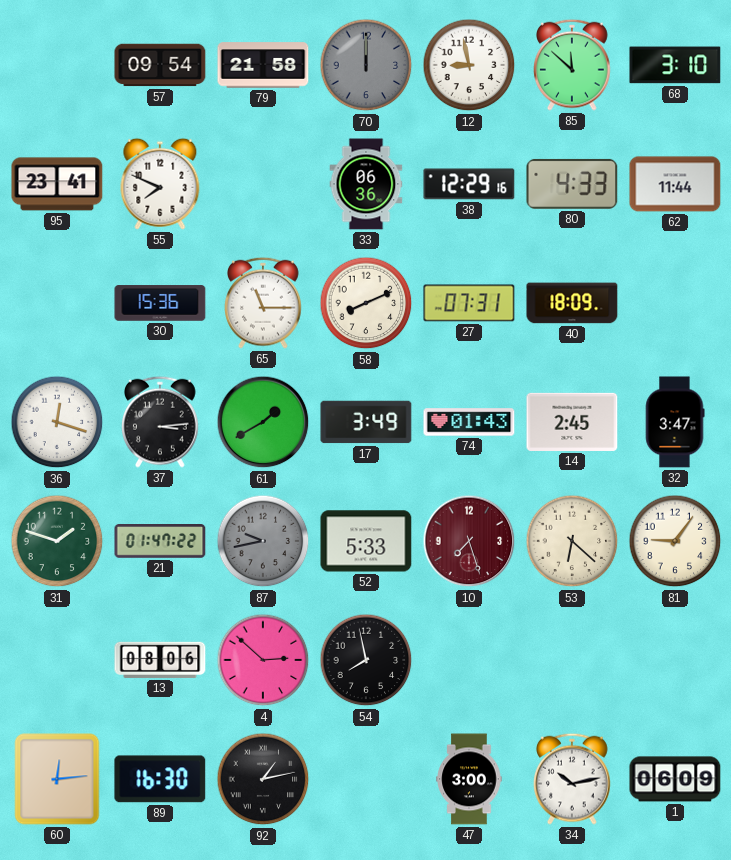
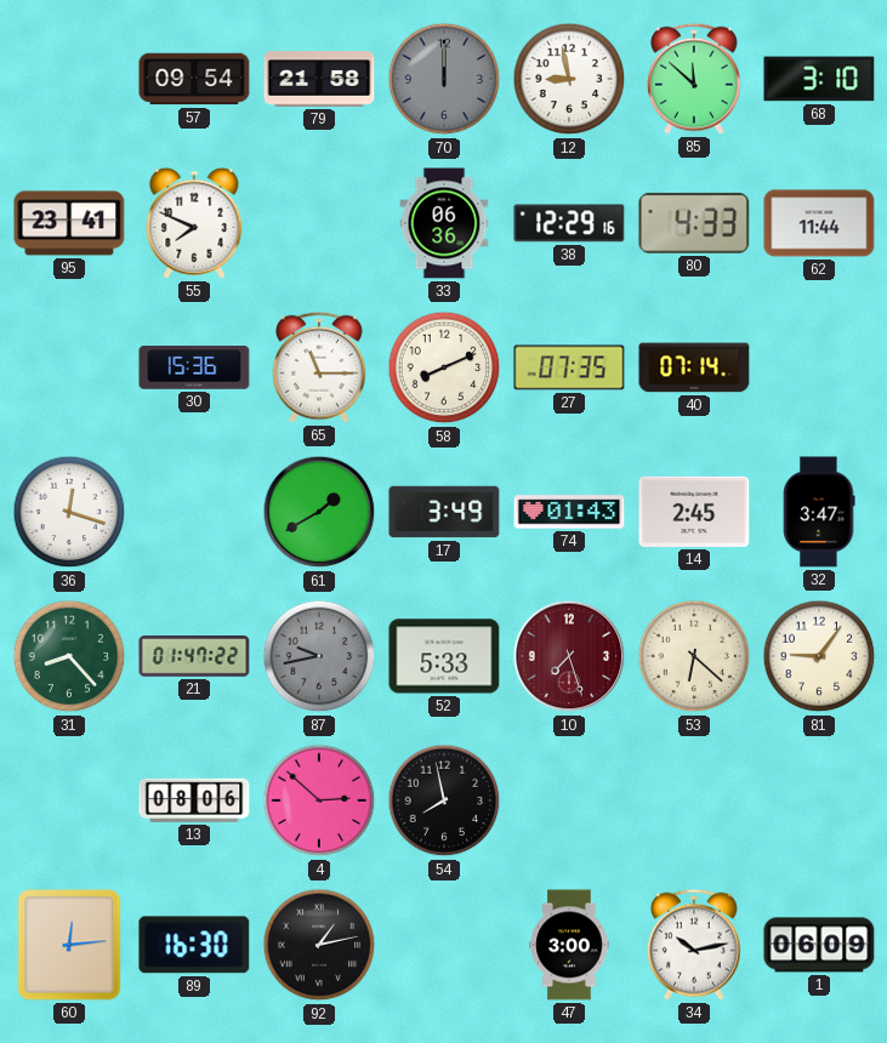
27: 07:31 -> 07:35 (569, 367)
40: 18:09 -> 07:14 (694, 367)
37: 3:14 -> none (161, 422)
31: 1:48 -> 8:23 (69, 656)
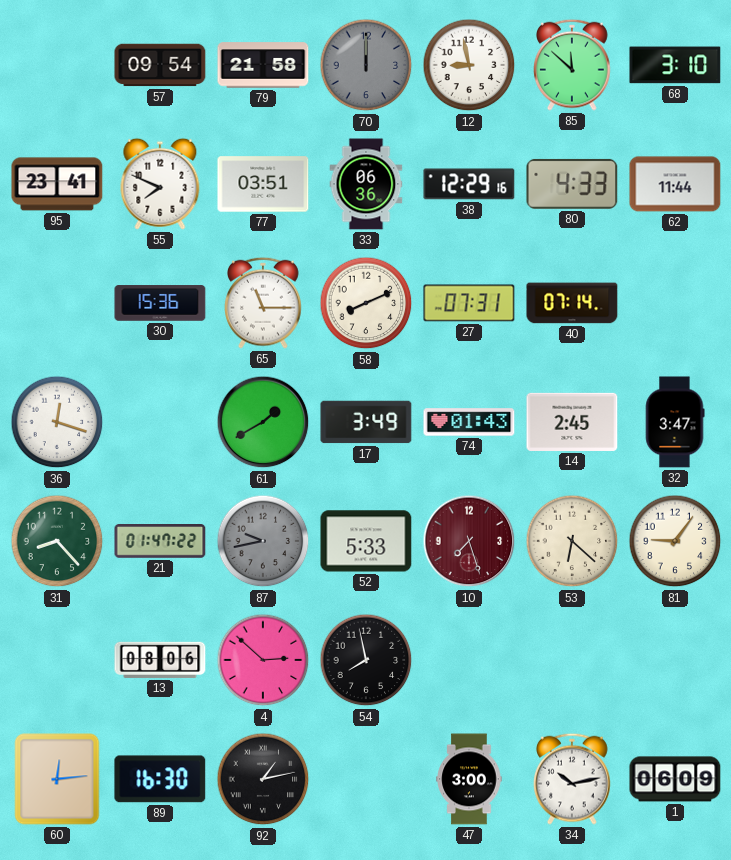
77: none -> 03:51 (263, 184)
27: 07:35 -> 07:31 (469, 303)
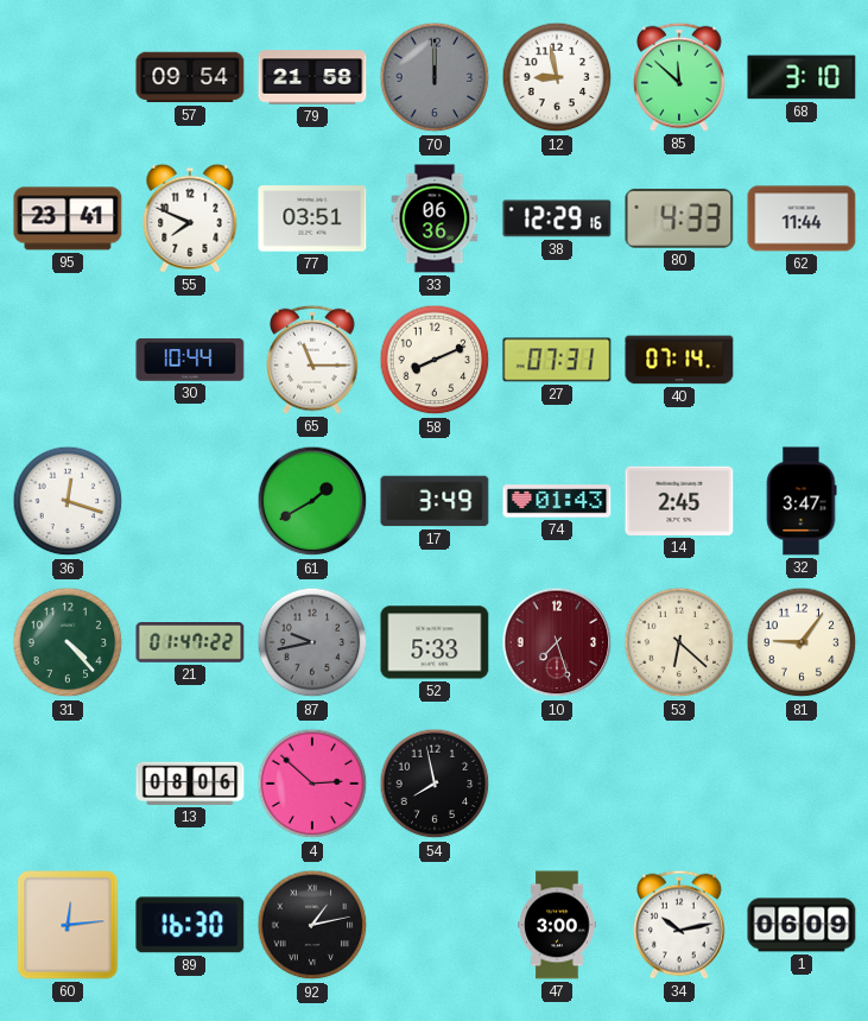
30: 15:36 -> 10:44 (190, 360)
31: 8:23 -> 4:23 (68, 642)
